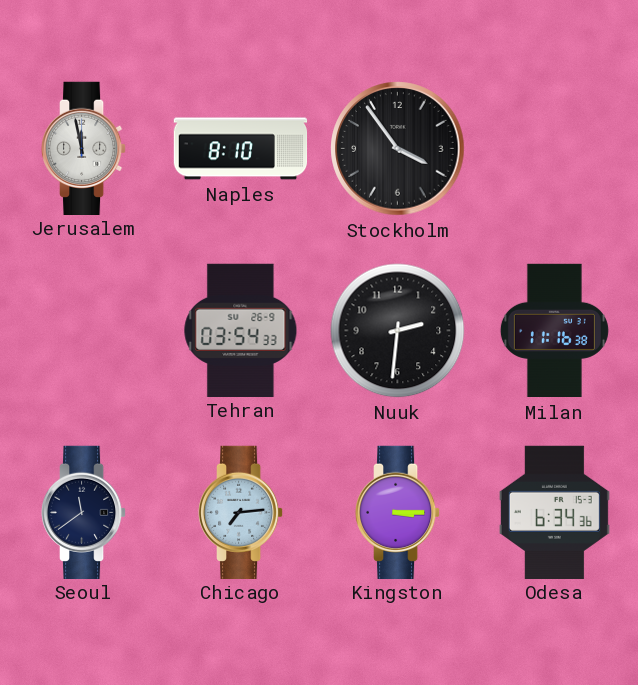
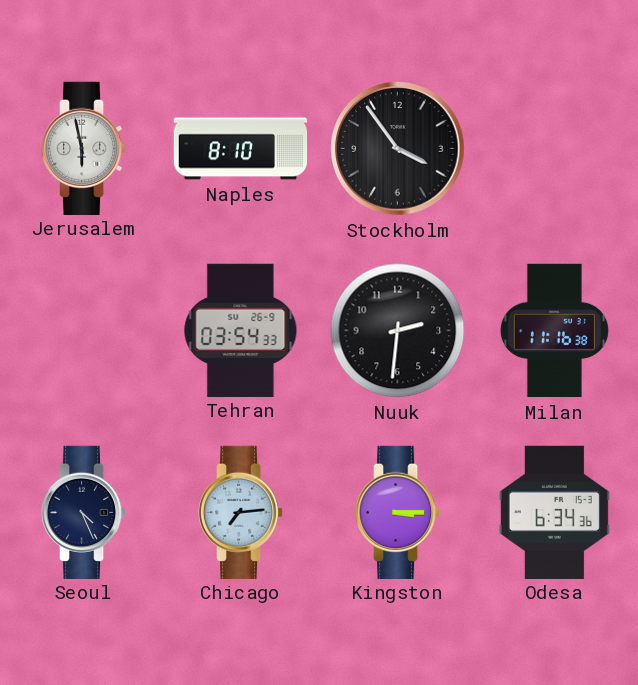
Jerusalem: 11:58 -> 5:58 (84, 148)
Seoul: 11:39 -> 4:26 (84, 512)
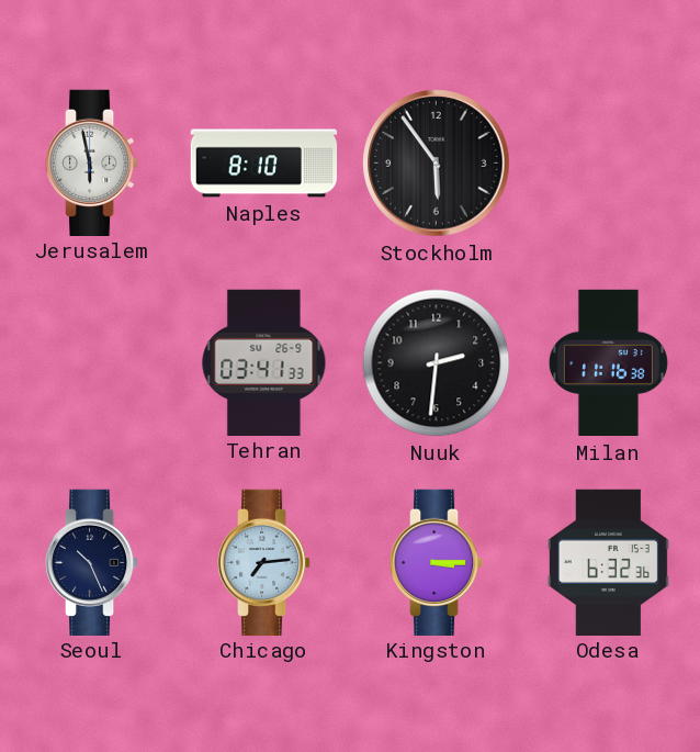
Stockholm: 3:54 -> 5:54 (437, 164)
Tehran: 03:54 -> 03:41 (264, 362)
Seoul: 4:26 -> 10:26 (92, 562)
Odesa: 6:34 -> 6:32 (608, 562)
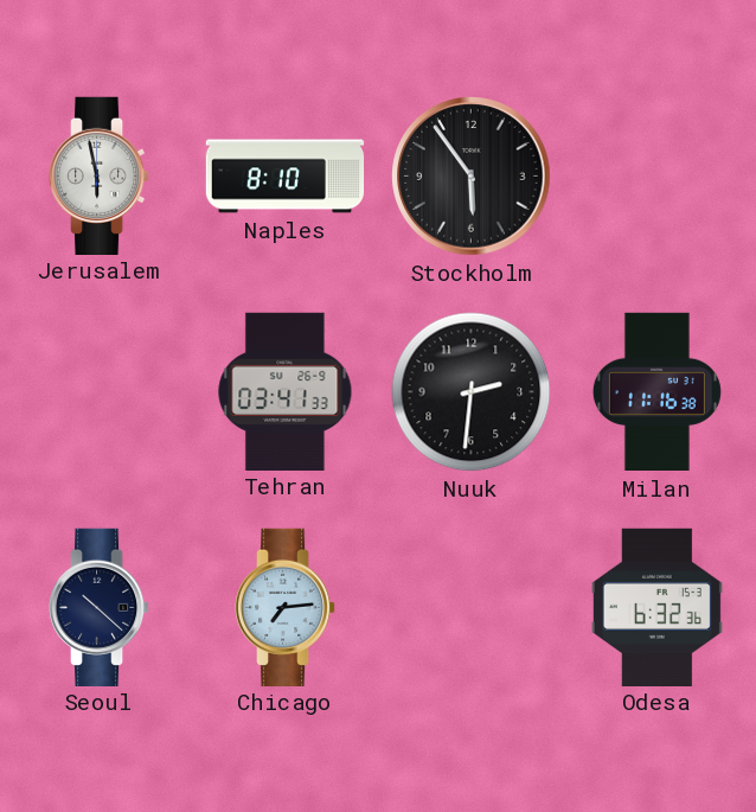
Seoul: 10:26 -> 10:22 (100, 607)
Kingston: 3:15 -> none (437, 562)
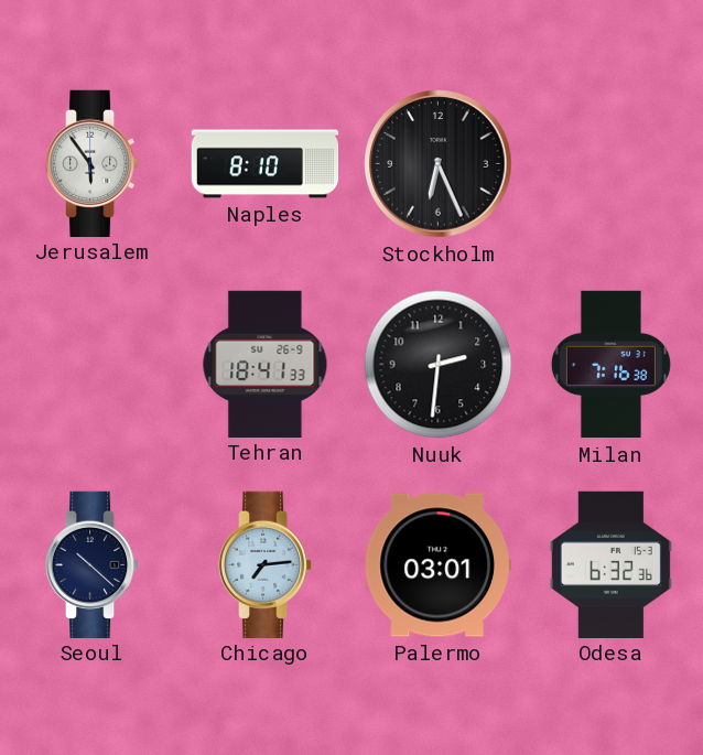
Jerusalem: 5:58 -> 5:54 (93, 163)
Stockholm: 5:54 -> 6:26 (439, 164)
Tehran: 03:41 -> 18:41 (266, 364)
Milan: 11:16 -> 7:16 (610, 365)
Palermo: none -> 03:01 (437, 565)
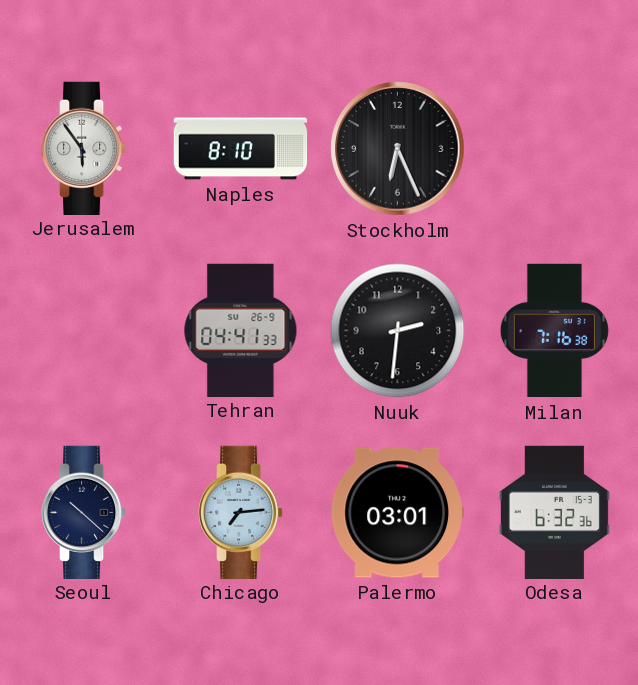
Tehran: 18:41 -> 04:41 (241, 330)
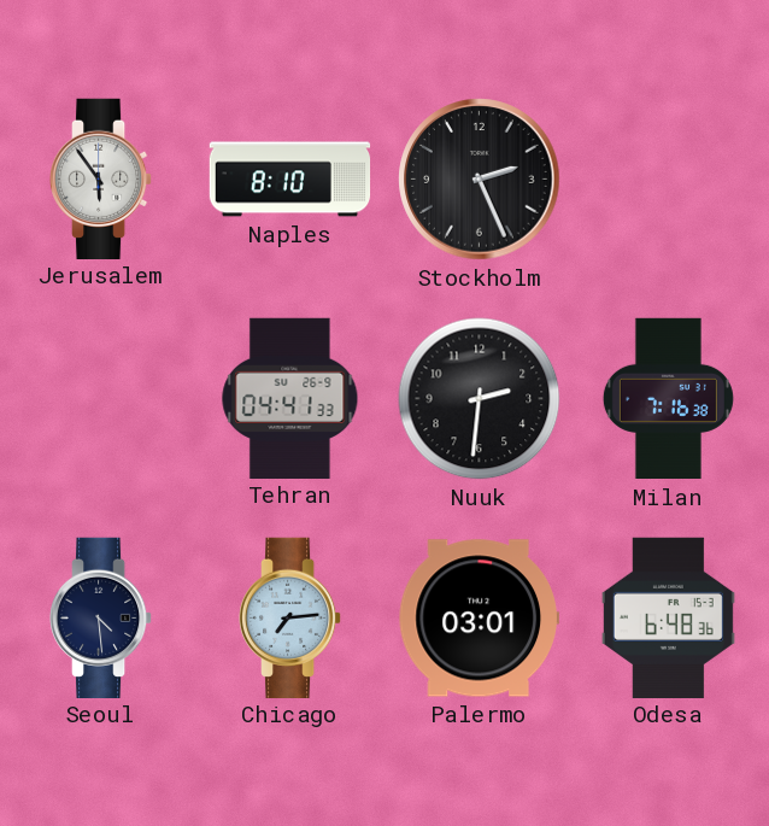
Stockholm: 6:26 -> 2:26 (480, 180)
Seoul: 10:22 -> 4:29 (101, 617)
Odesa: 6:32 -> 6:48 (668, 617)
